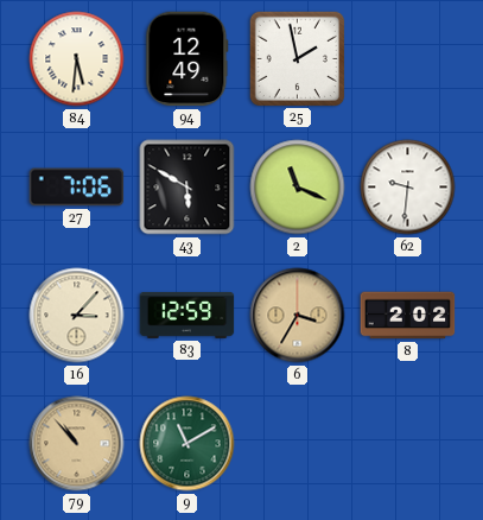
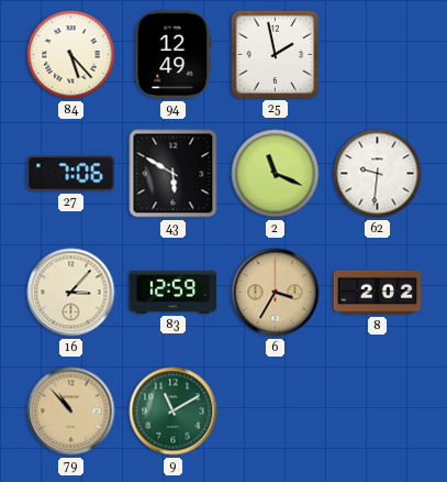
84: 5:31 -> 5:23 (71, 55)
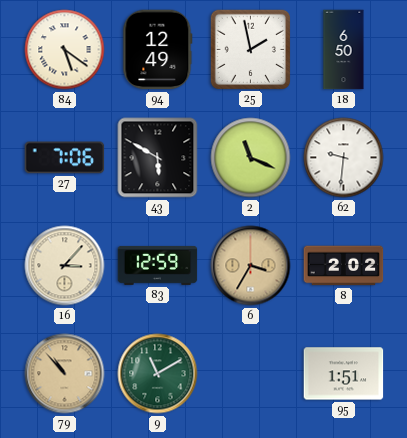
84: 5:23 -> 5:21 (65, 50)
18: none -> 6:50 (344, 50)
95: none -> 1:51 (344, 374)
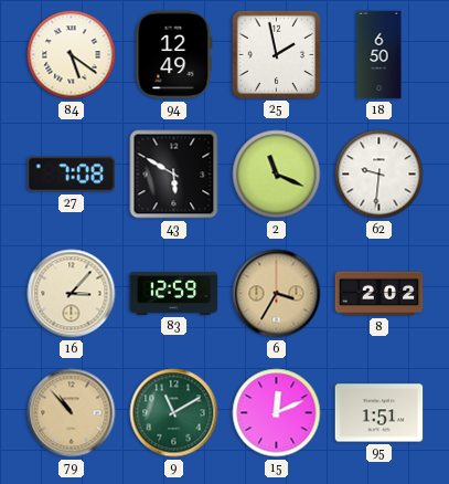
27: 7:06 -> 7:08 (72, 175)
15: none -> 12:11 (277, 413)
